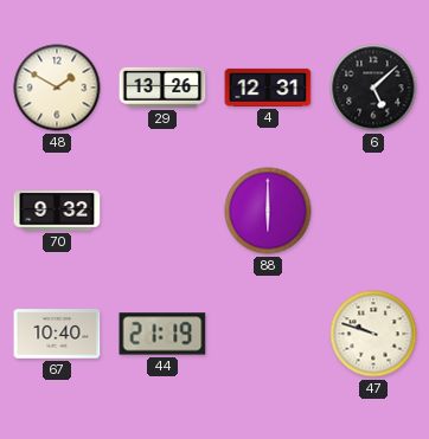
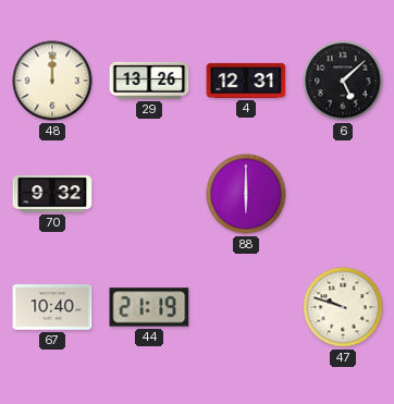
48: 1:50 -> 12:00 (52, 81)
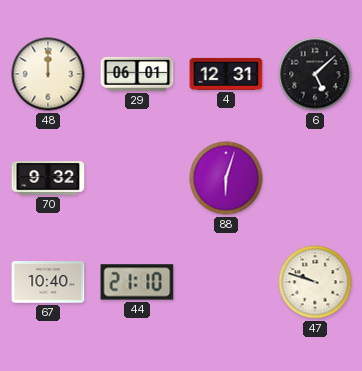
29: 13:26 -> 06:01 (137, 74)
88: 6:00 -> 6:03 (226, 178)
44: 21:19 -> 21:10 (137, 282)
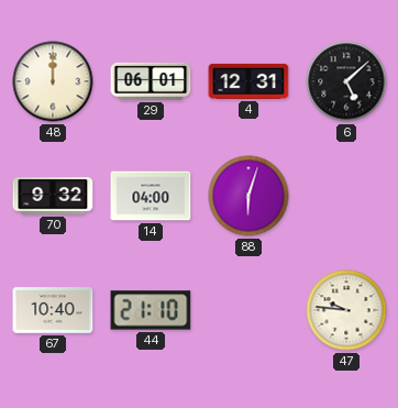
14: none -> 04:00 (151, 196)
47: 9:48 -> 9:46 (346, 310)
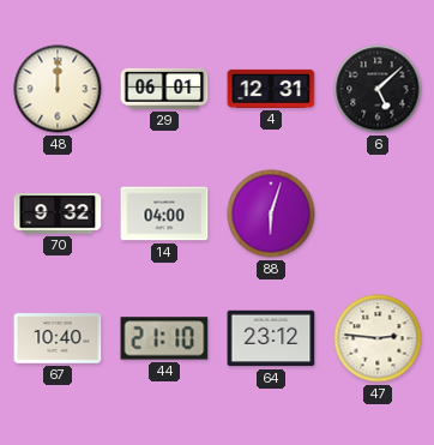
64: none -> 23:12 (271, 338)
47: 9:46 -> 2:46 (378, 338)
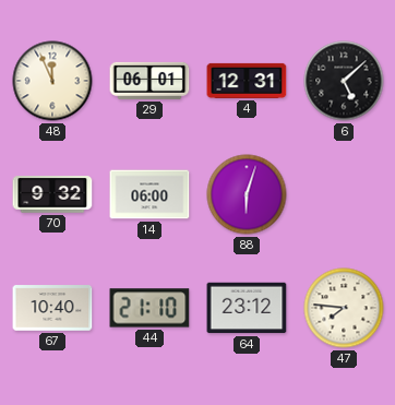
48: 12:00 -> 11:56 (52, 81)
14: 04:00 -> 06:00 (149, 194)
47: 2:46 -> 7:46 (344, 308)
